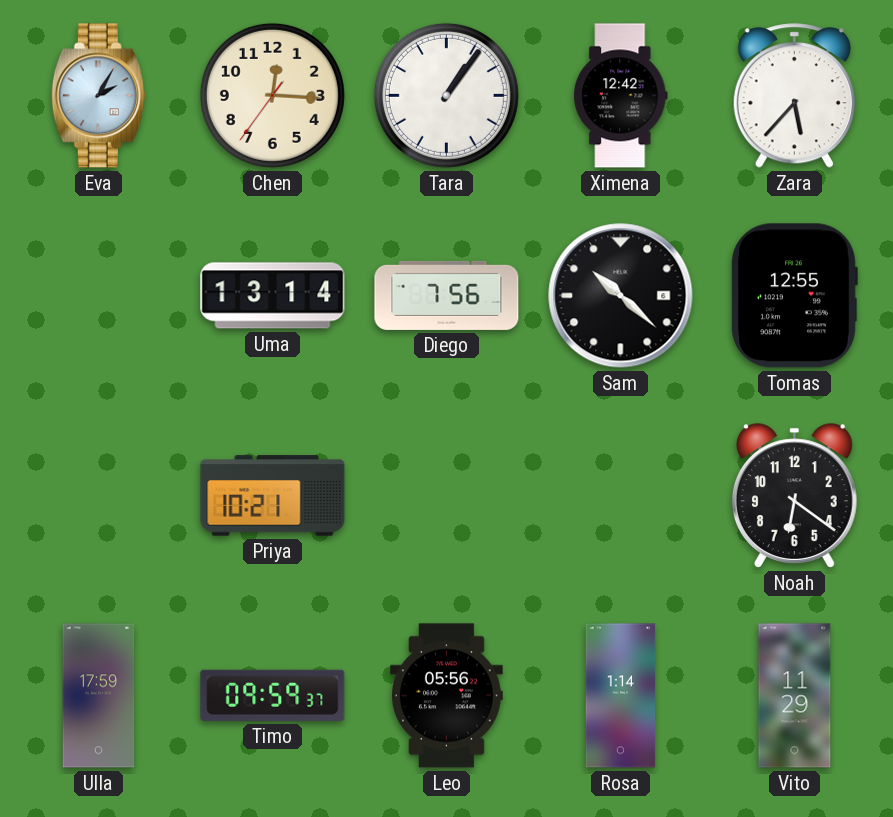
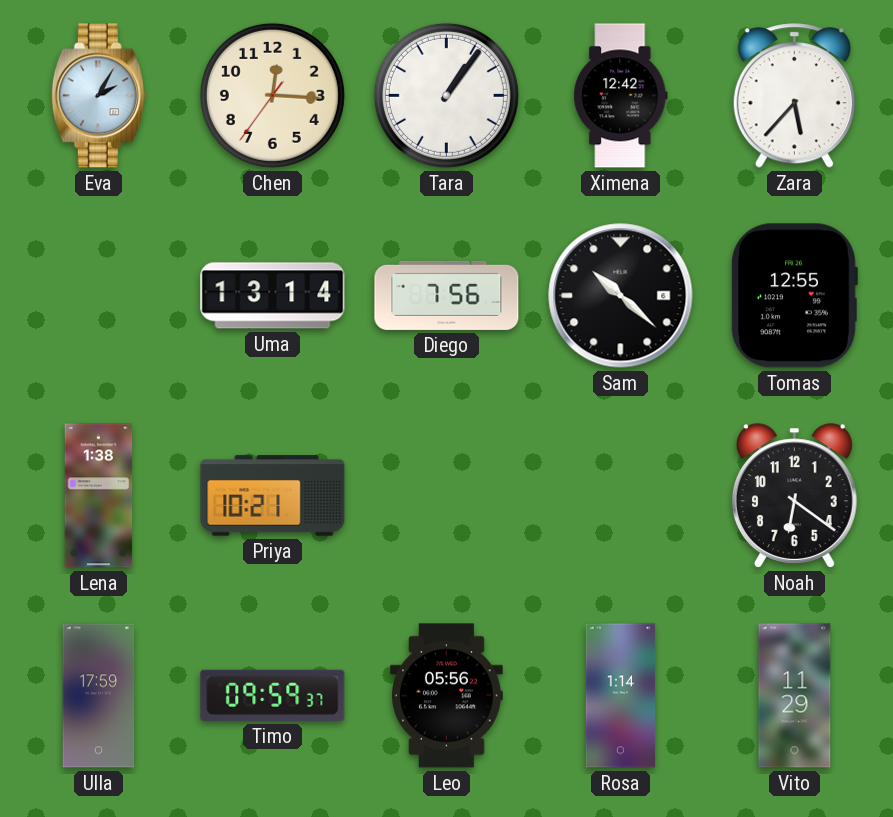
Lena: none -> 1:38 (99, 496)
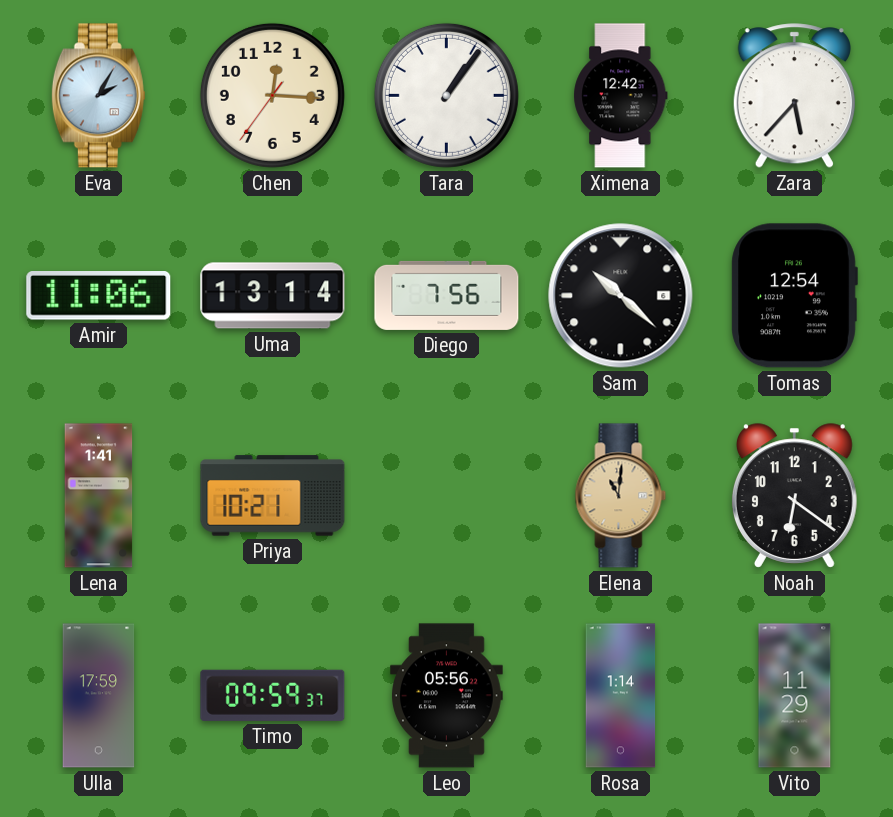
Amir: none -> 11:06 (99, 296)
Tomas: 12:55 -> 12:54 (794, 296)
Lena: 1:38 -> 1:41 (99, 496)
Elena: none -> 11:01 (621, 496)
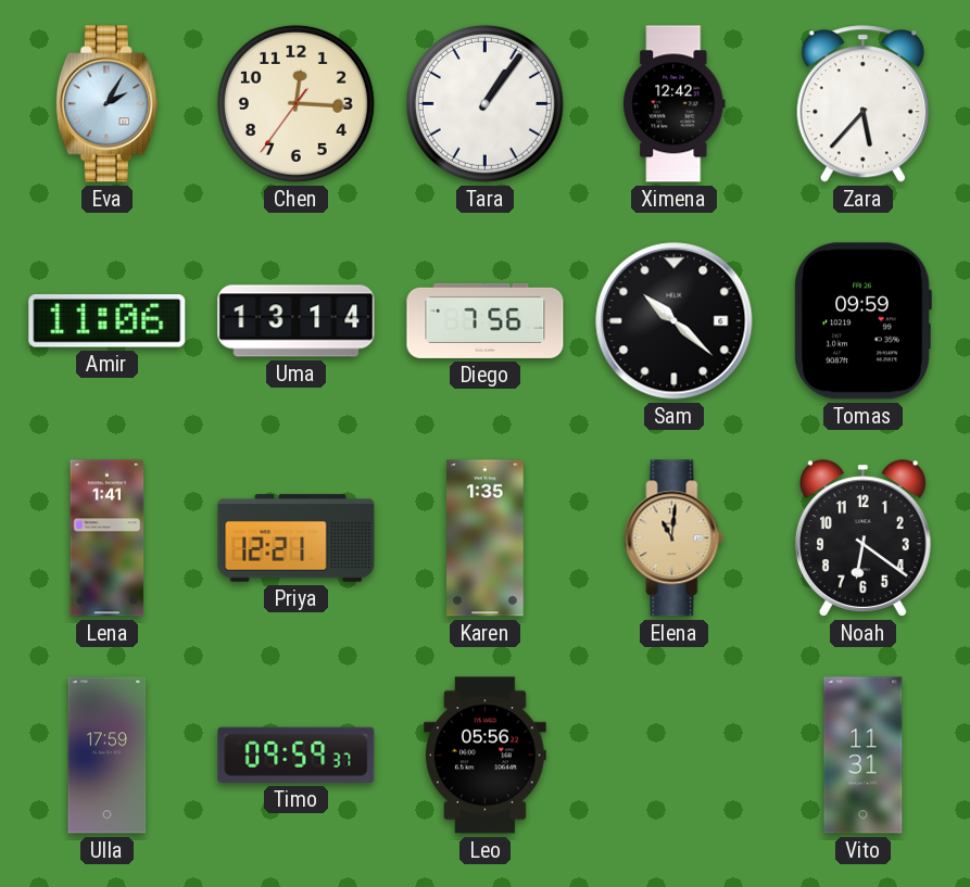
Tomas: 12:54 -> 09:59 (862, 321)
Priya: 10:21 -> 12:21 (297, 538)
Karen: none -> 1:35 (486, 538)
Rosa: 1:14 -> none (621, 696)
Vito: 11:29 -> 11:31 (864, 756)
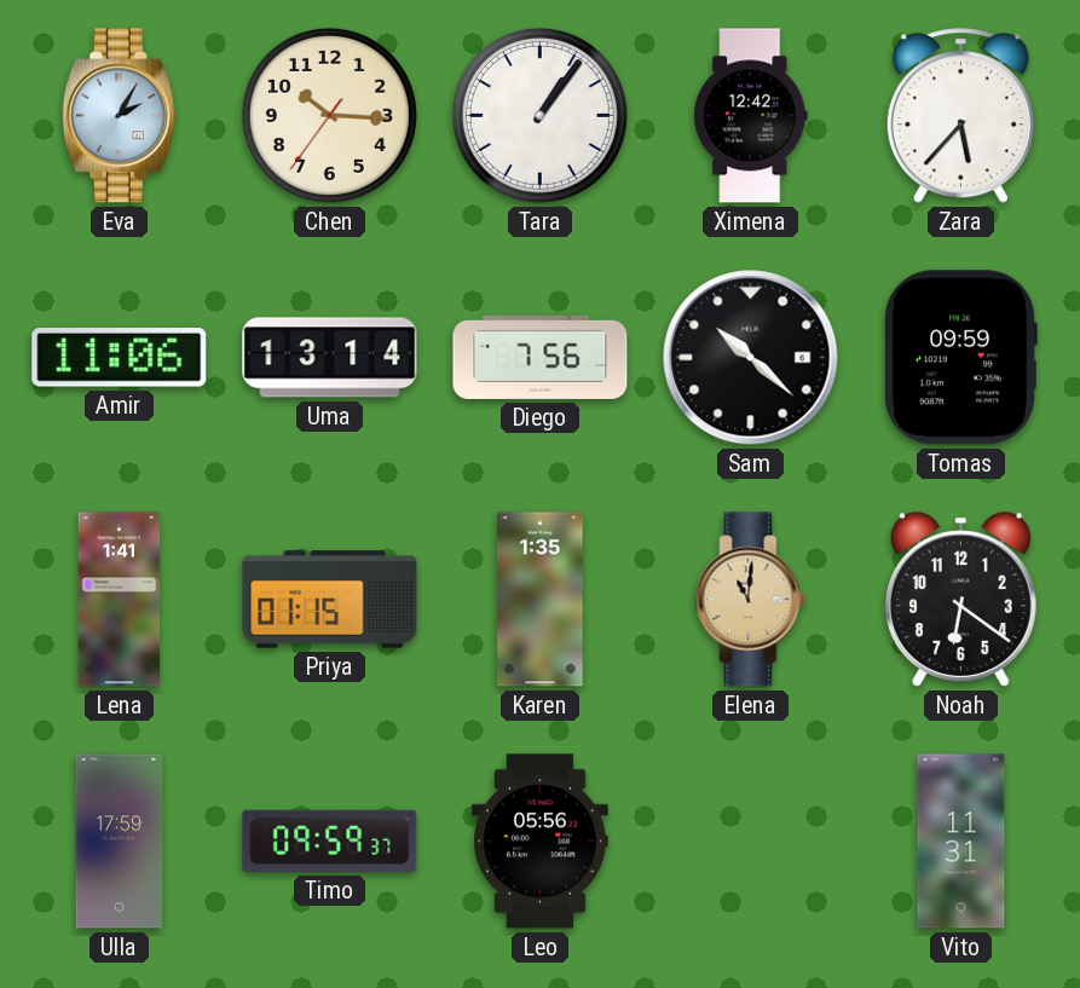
Chen: 12:15 -> 10:15 (329, 115)
Priya: 12:21 -> 01:15 (330, 600)
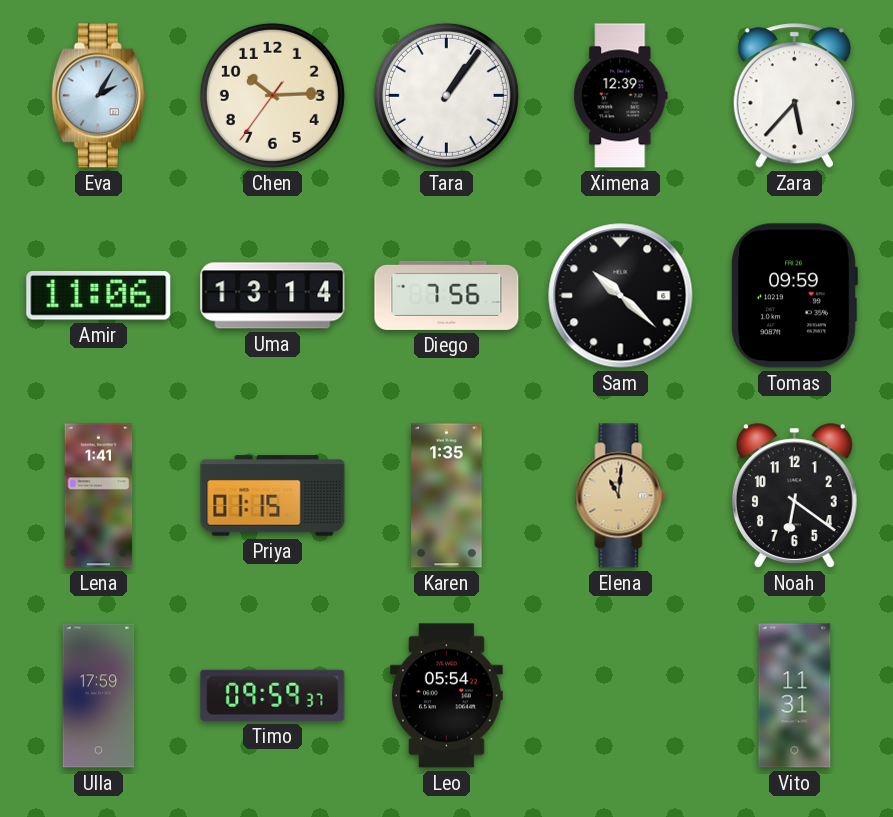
Chen: 10:15 -> 10:14 (272, 95)
Ximena: 12:42 -> 12:39 (621, 96)
Leo: 05:56 -> 05:54 (447, 696)
